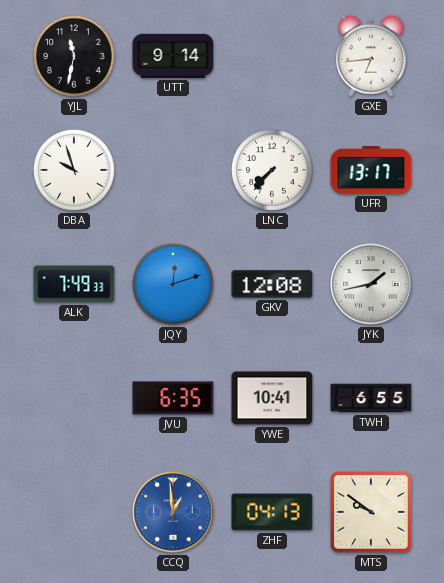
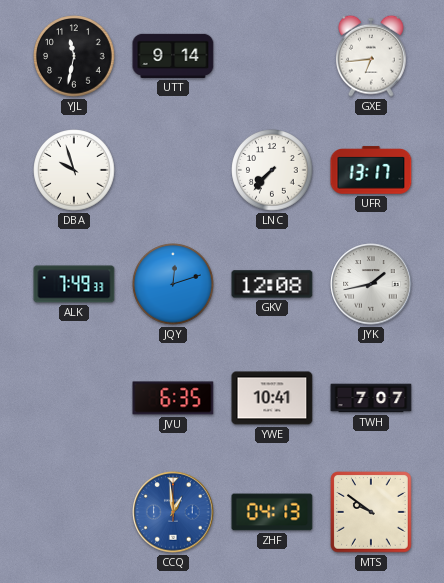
TWH: 6:55 -> 7:07 (371, 398)
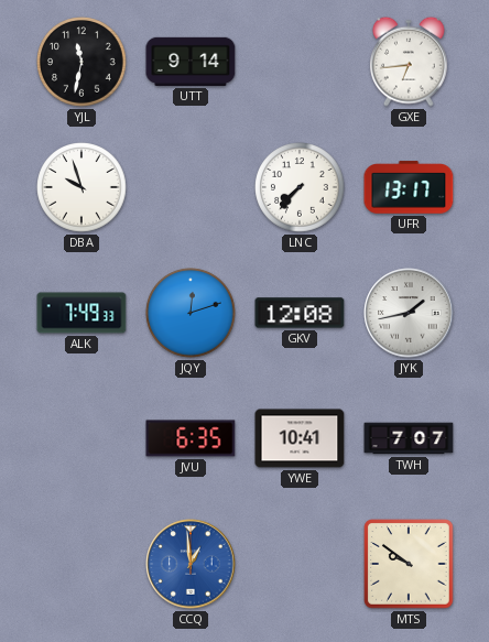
ZHF: 04:13 -> none (272, 512)
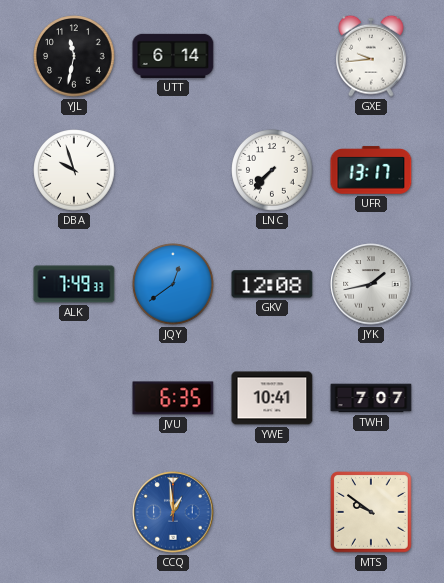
UTT: 9:14 -> 6:14 (173, 56)
GXE: 6:44 -> 9:44 (372, 56)
JQY: 12:12 -> 12:39 (173, 284)
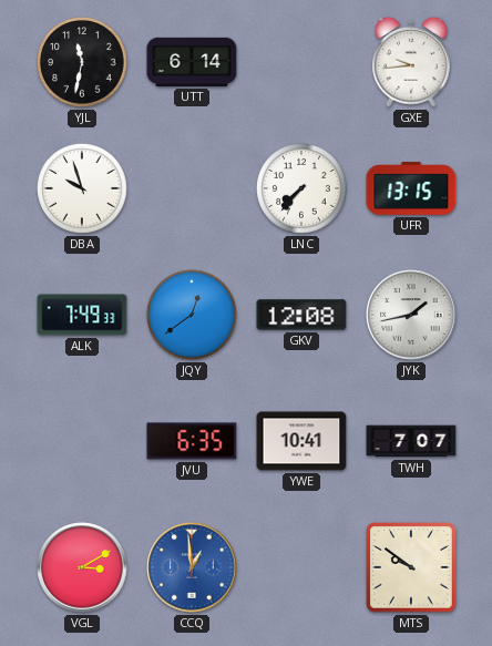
UFR: 13:17 -> 13:15 (411, 188)
VGL: none -> 3:10 (82, 567)
